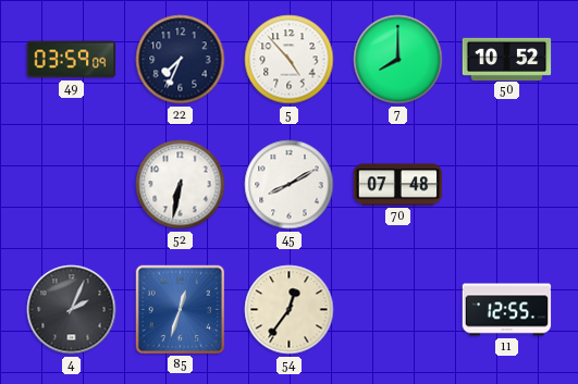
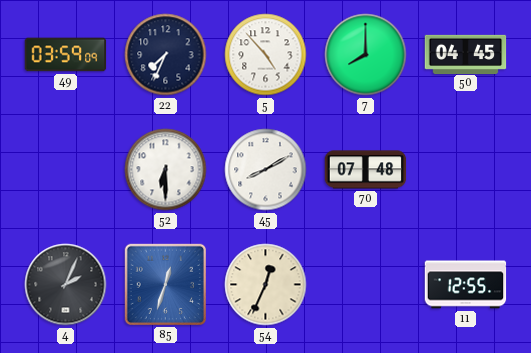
50: 10:52 -> 04:45 (466, 54)
52: 6:32 -> 6:30 (166, 170)
54: 12:36 -> 12:34 (266, 285)
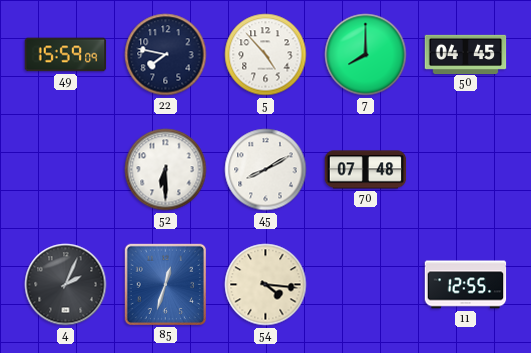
49: 03:59 -> 15:59 (66, 55)
22: 7:34 -> 7:47 (166, 55)
54: 12:34 -> 4:16 (266, 285)
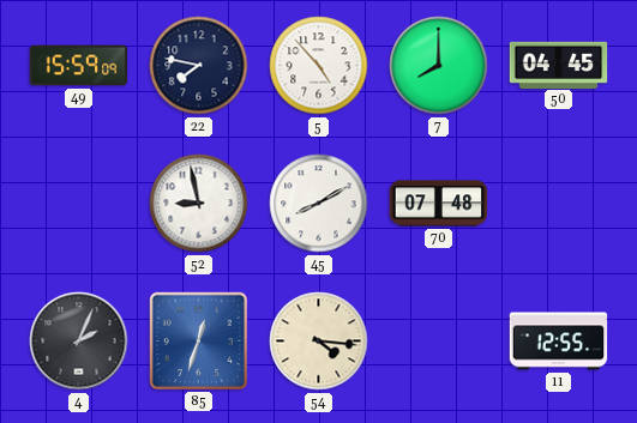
52: 6:30 -> 8:58 (199, 204)
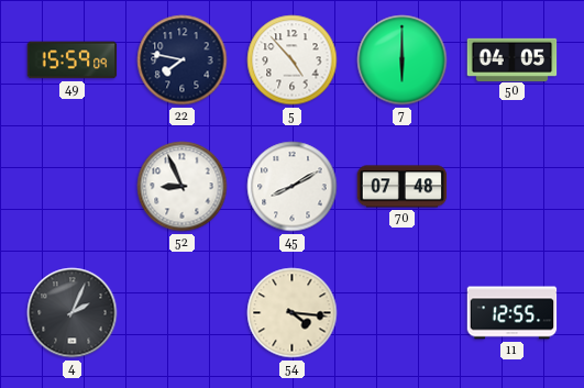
7: 8:00 -> 6:00 (403, 60)
50: 04:45 -> 04:05 (513, 59)
52: 8:58 -> 8:56 (183, 187)
85: 12:33 -> none (198, 340)
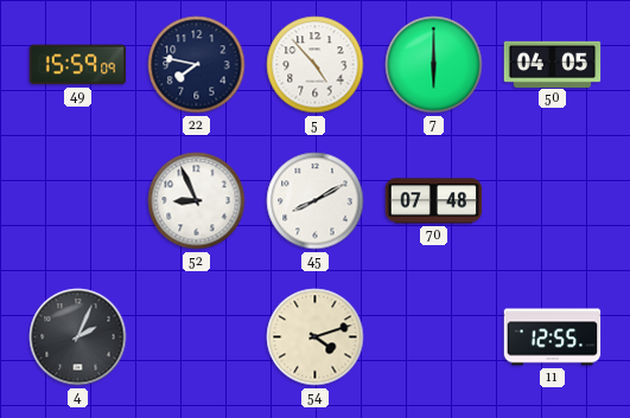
54: 4:16 -> 4:12 (316, 337)
